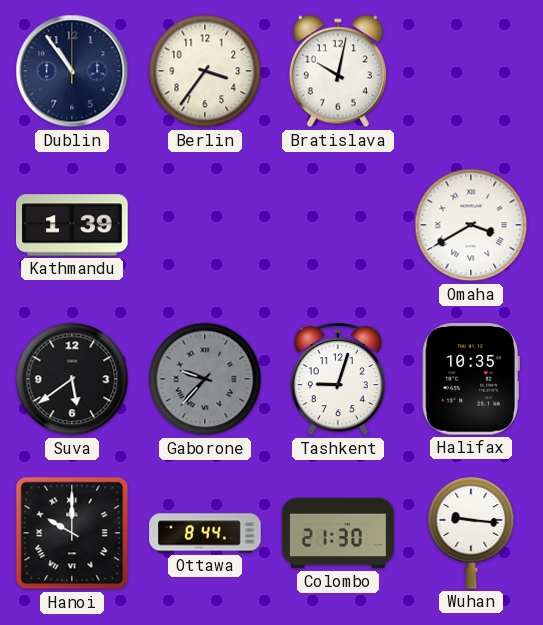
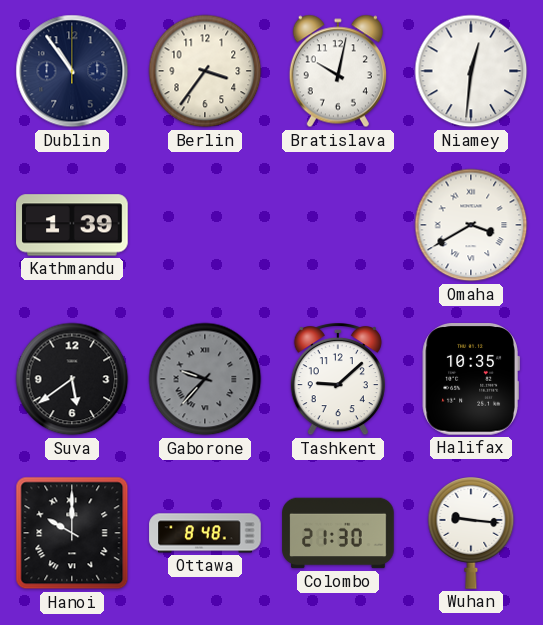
Niamey: none -> 12:31 (471, 71)
Tashkent: 9:03 -> 9:08 (338, 380)
Ottawa: 8:44 -> 8:48 (205, 533)
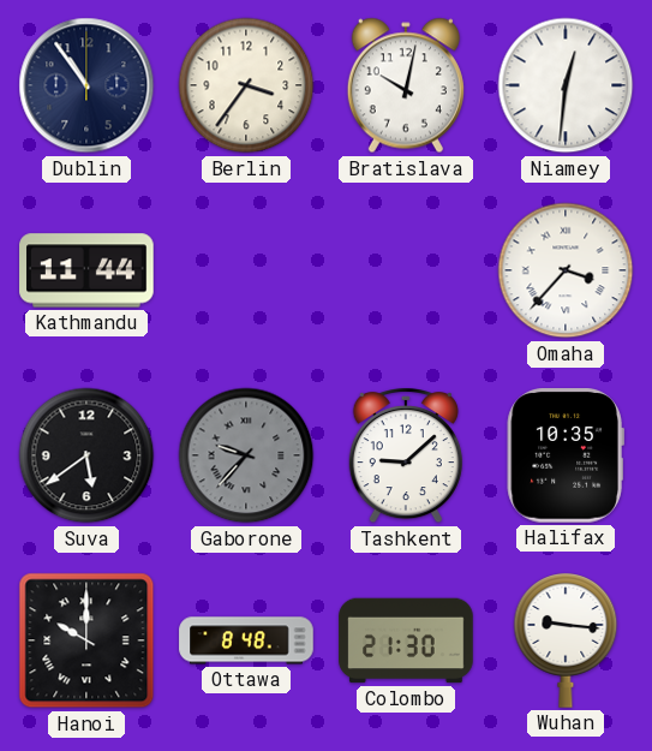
Kathmandu: 1:39 -> 11:44 (86, 270)
Omaha: 3:40 -> 3:37 (566, 270)
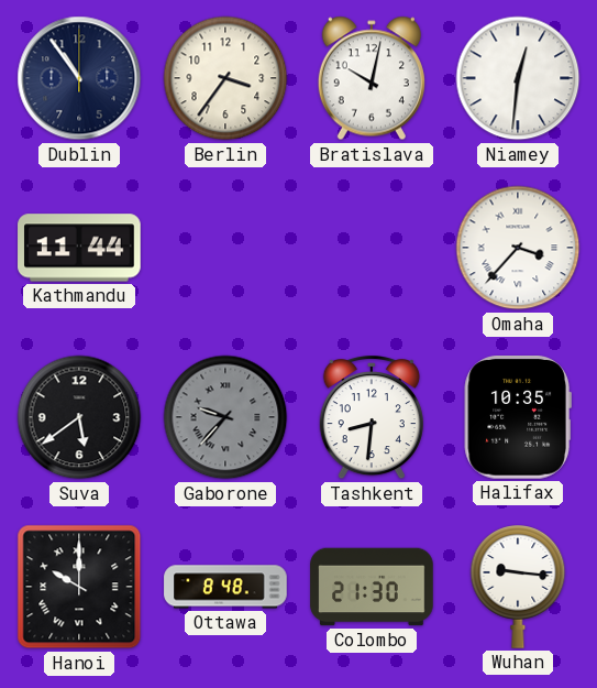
Tashkent: 9:08 -> 8:31 (372, 418)
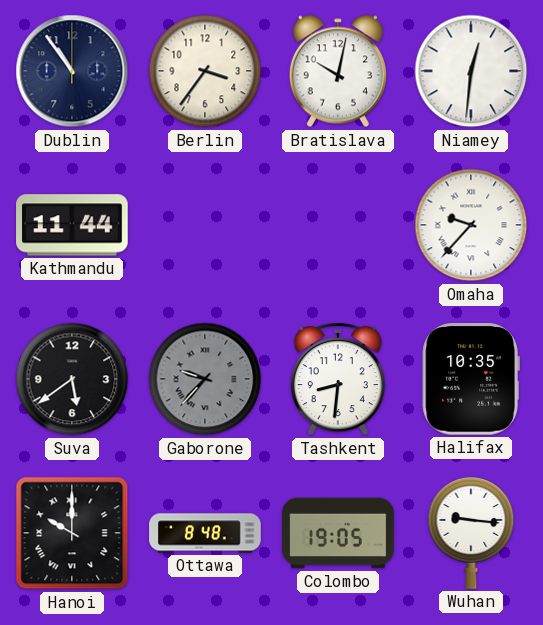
Omaha: 3:37 -> 9:37 (471, 225)
Colombo: 21:30 -> 19:05 (338, 533)
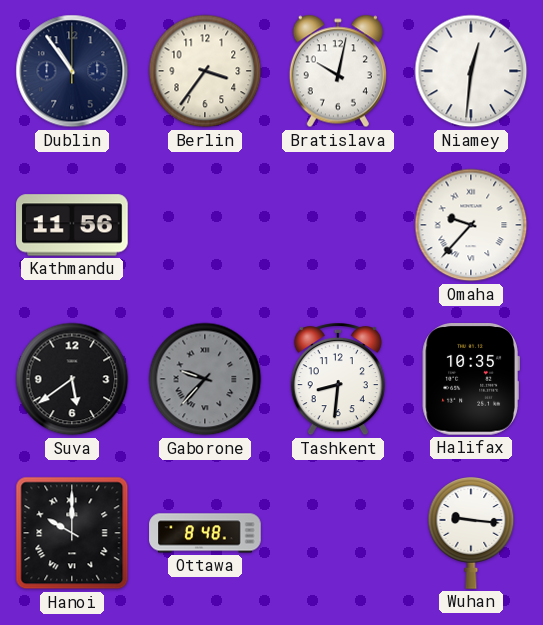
Kathmandu: 11:44 -> 11:56 (72, 225)
Colombo: 19:05 -> none (338, 533)
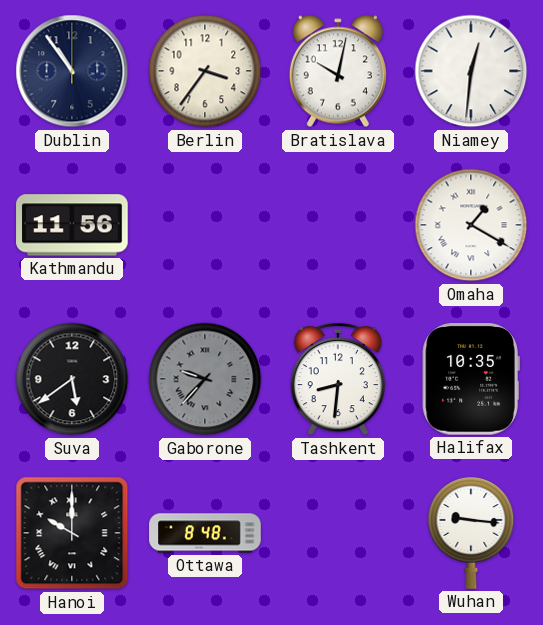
Omaha: 9:37 -> 1:20 (471, 225)
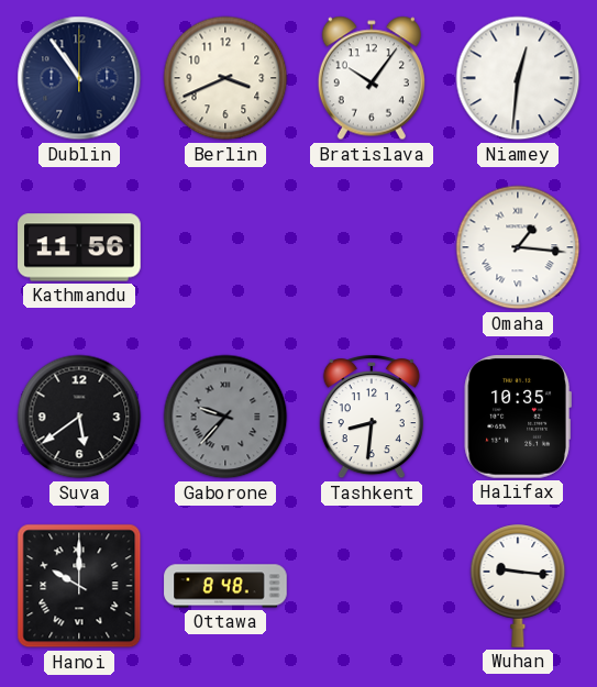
Berlin: 3:36 -> 3:41 (225, 78)
Bratislava: 10:02 -> 10:06 (372, 78)
Omaha: 1:20 -> 1:16 (518, 247)
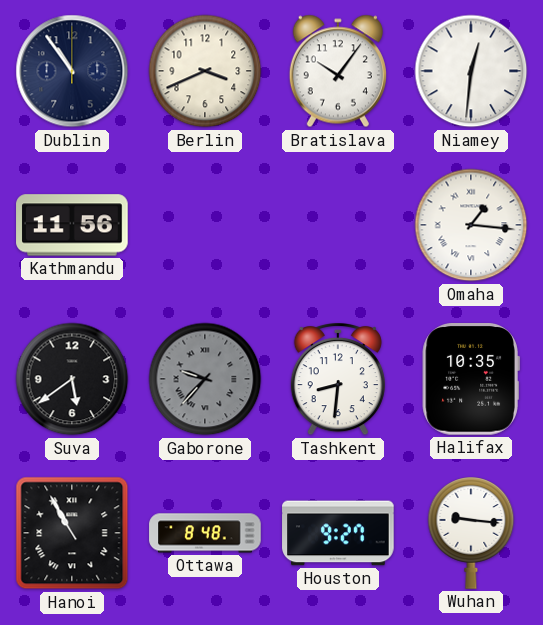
Hanoi: 10:00 -> 10:55 (72, 533)
Houston: none -> 9:27 (338, 533)
